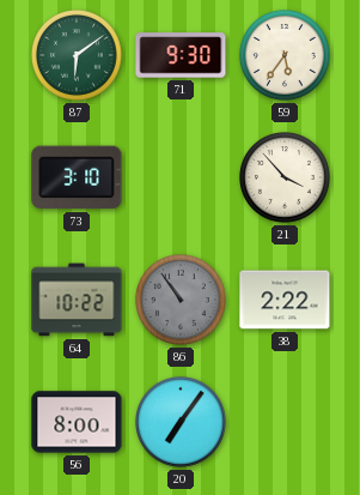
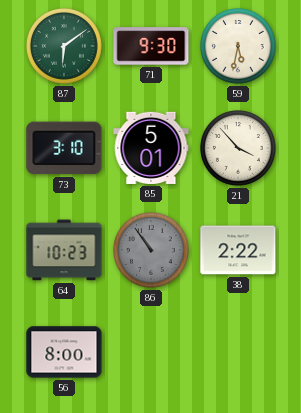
59: 5:36 -> 5:32 (239, 47)
85: none -> 5:01 (151, 148)
64: 10:22 -> 10:23 (64, 250)
20: 7:06 -> none (182, 423)
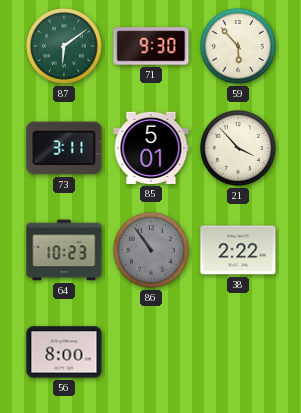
59: 5:32 -> 5:53 (239, 47)
73: 3:10 -> 3:11 (64, 148)
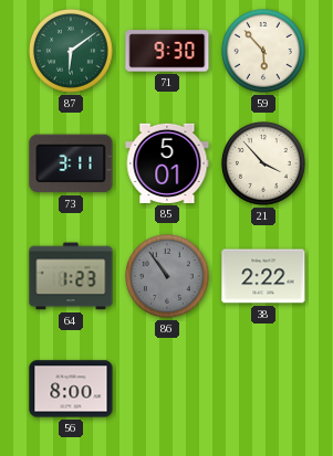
64: 10:23 -> 1:23 (71, 276)
